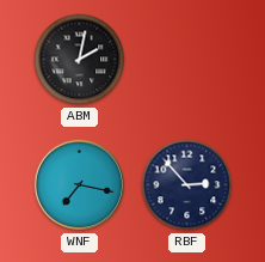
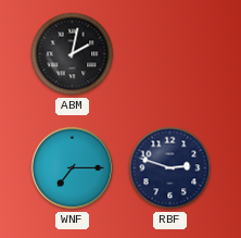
WNF: 7:17 -> 7:15 (73, 168)
RBF: 2:53 -> 2:48 (170, 168)
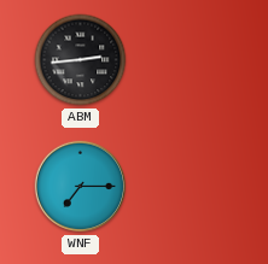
ABM: 2:02 -> 2:44 (81, 60)
RBF: 2:48 -> none (170, 168)
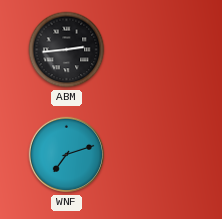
WNF: 7:15 -> 7:12 (67, 155)
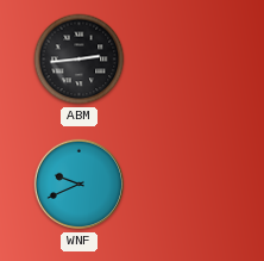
WNF: 7:12 -> 9:41 (80, 185)
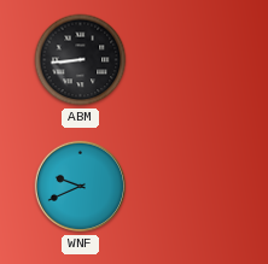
ABM: 2:44 -> 8:44 (81, 60)
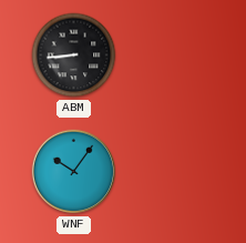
WNF: 9:41 -> 10:06 (74, 172)
